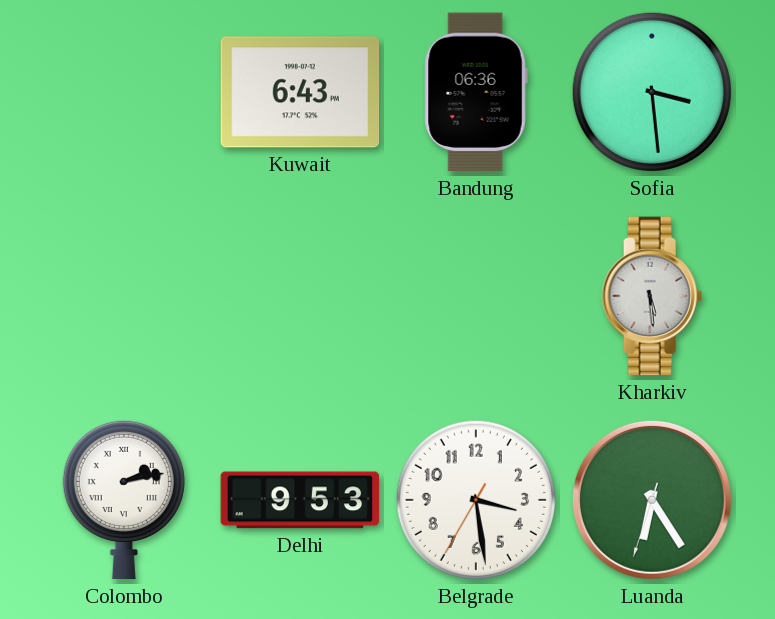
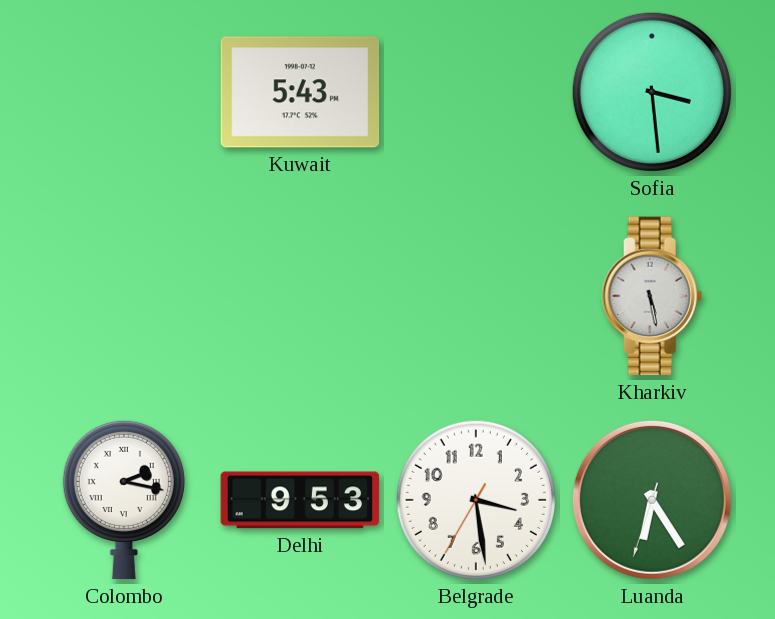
Kuwait: 6:43 -> 5:43 (300, 92)
Bandung: 06:36 -> none (476, 92)
Kharkiv: 5:29 -> 5:28 (652, 296)
Colombo: 2:13 -> 2:17 (124, 500)
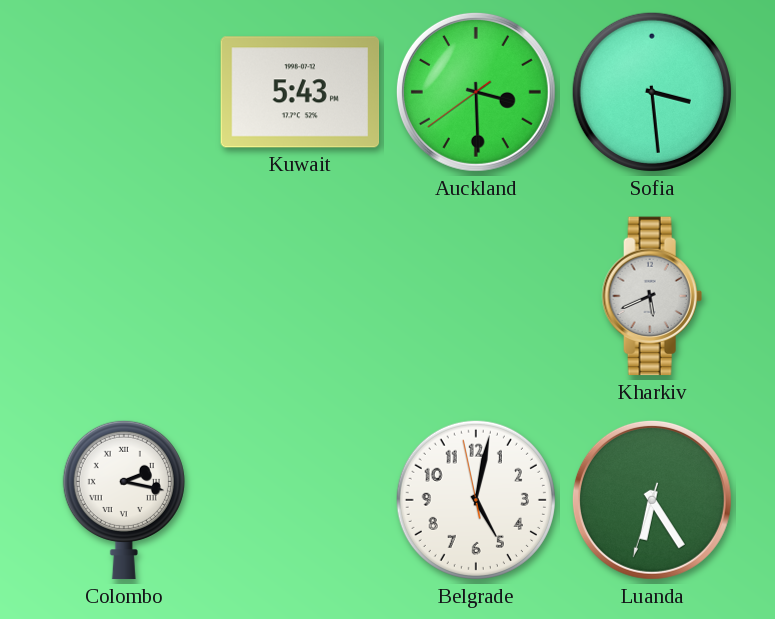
Auckland: none -> 3:29 (476, 92)
Kharkiv: 5:28 -> 5:41 (652, 296)
Delhi: 9:53 -> none (300, 500)
Belgrade: 3:28 -> 5:01 (476, 500)
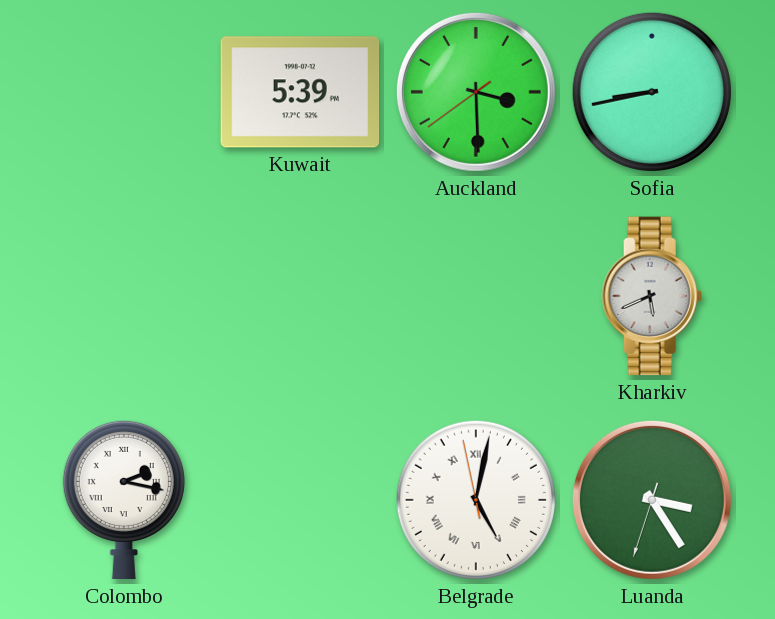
Kuwait: 5:43 -> 5:39 (300, 92)
Sofia: 3:29 -> 8:43 (652, 92)
Belgrade numerals: Arabic -> Roman (476, 500)
Luanda: 6:24 -> 3:24 (652, 500)
